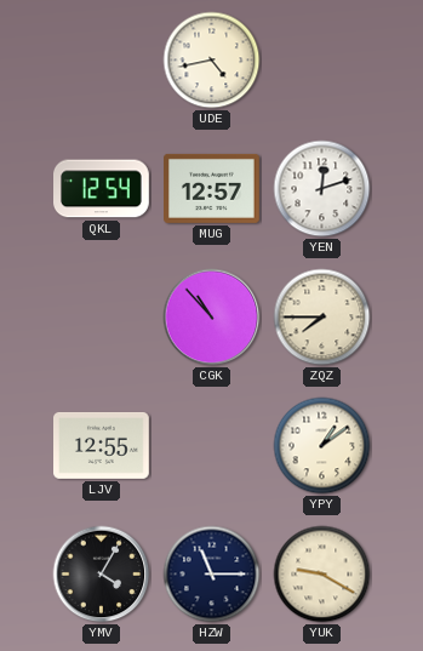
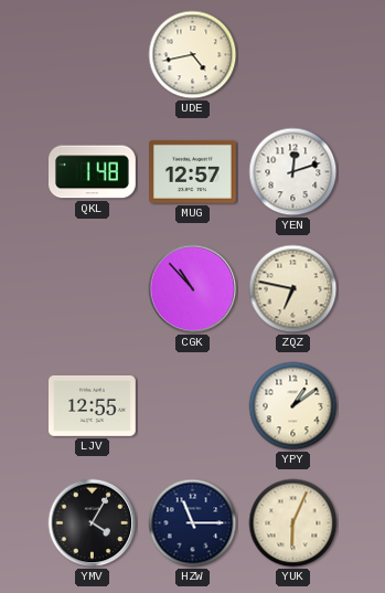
QKL: 12:54 -> 1:48 (93, 172)
ZQZ: 7:45 -> 6:47 (293, 289)
YUK: 9:20 -> 6:04 (293, 523)
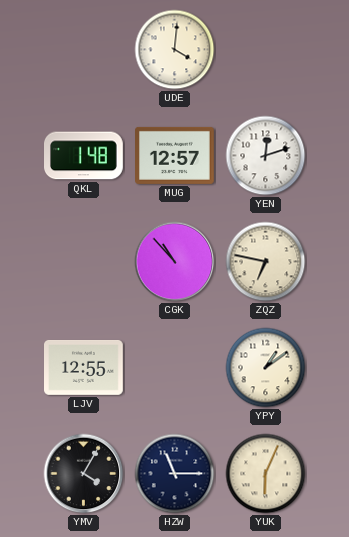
UDE: 4:43 -> 4:01 (175, 50)
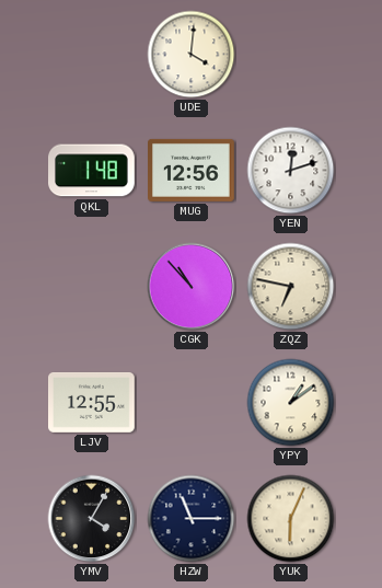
MUG: 12:57 -> 12:56 (192, 170)
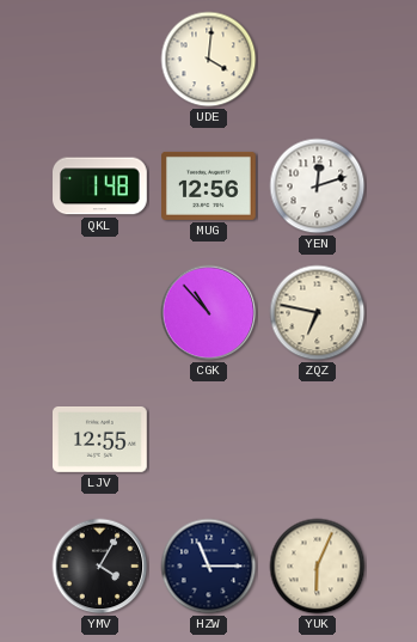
YPY: 1:09 -> none (291, 403)
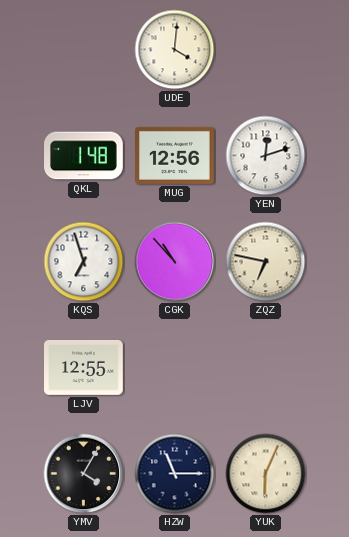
KQS: none -> 6:57 (84, 262)
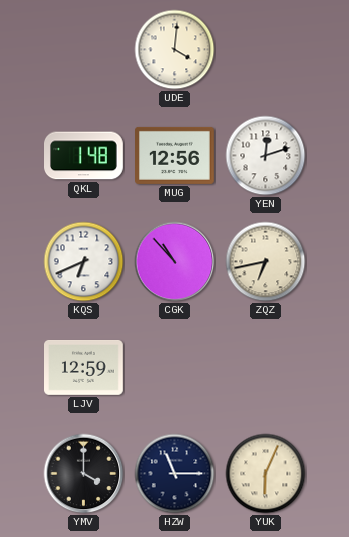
KQS: 6:57 -> 6:41 (84, 262)
ZQZ: 6:47 -> 6:43 (266, 262)
LJV: 12:55 -> 12:59 (84, 367)
YMV: 4:05 -> 4:00 (84, 474)
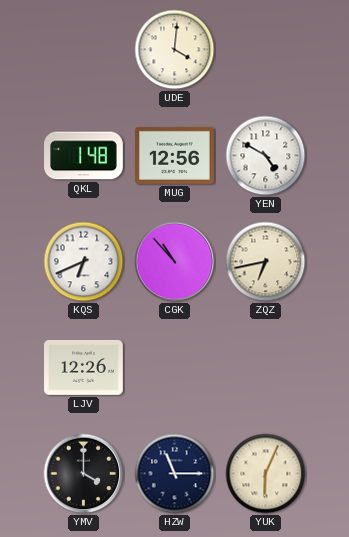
YEN: 12:12 -> 4:50 (266, 156)
LJV: 12:59 -> 12:26 (84, 367)
